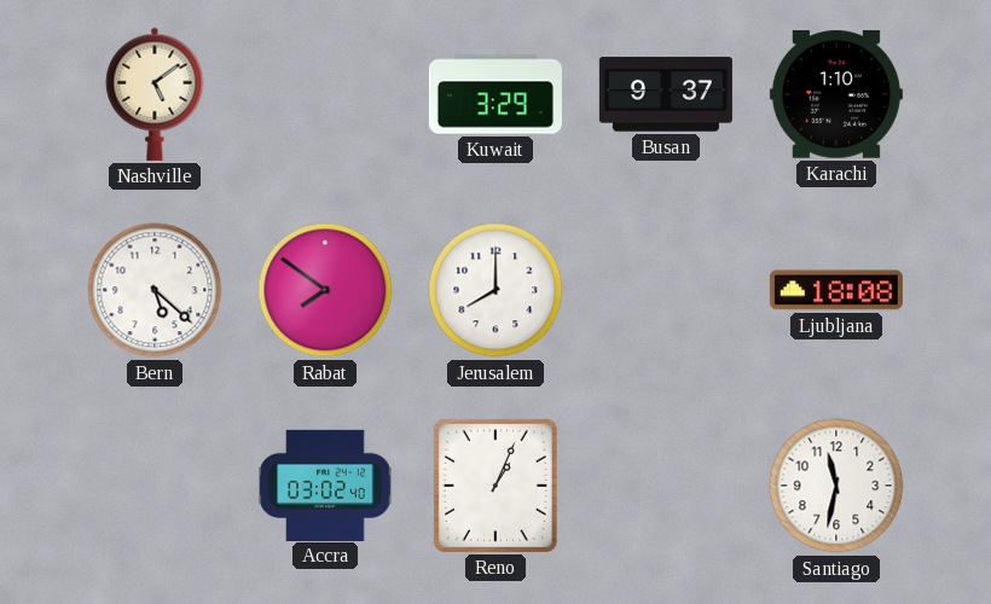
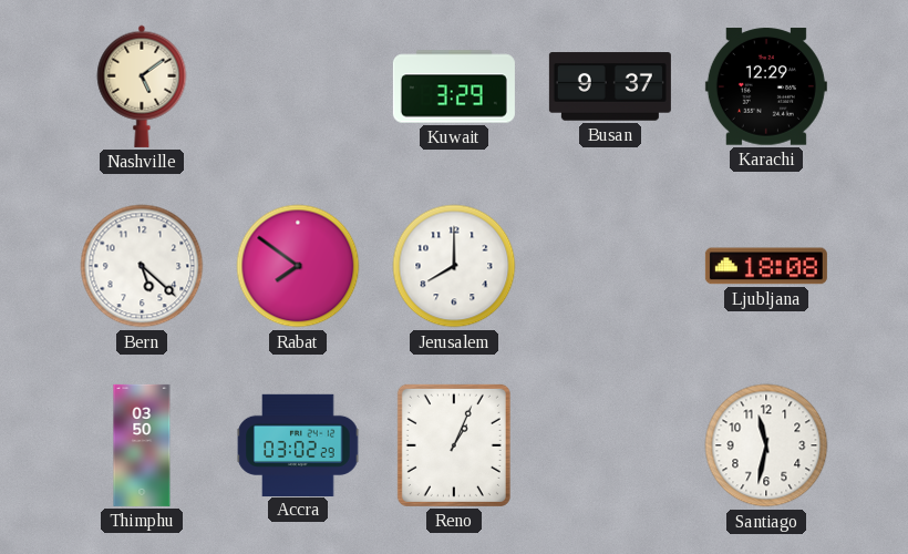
Karachi: 1:10 -> 12:29 (766, 86)
Thimphu: none -> 03:50 (142, 445)
Accra: 03:02:40 -> 03:02:29 (298, 444)
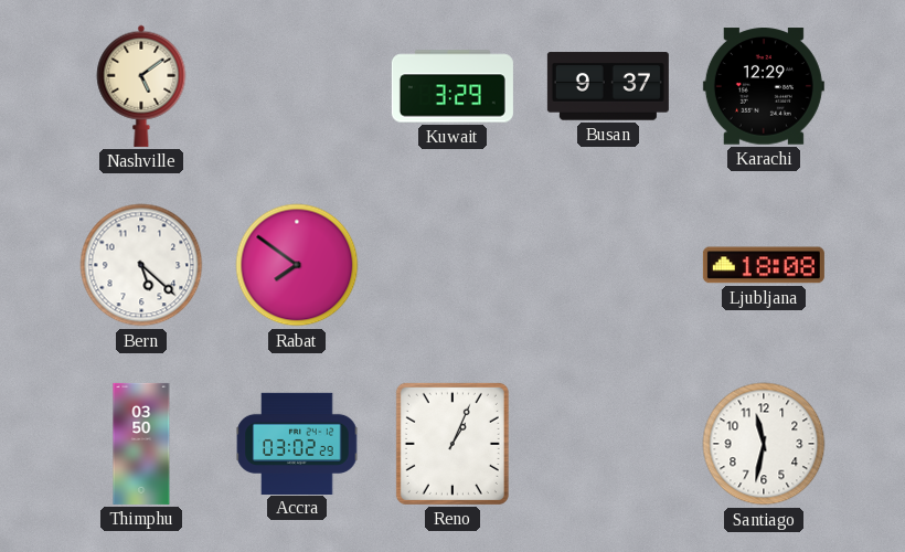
Jerusalem: 8:00 -> none (454, 266)
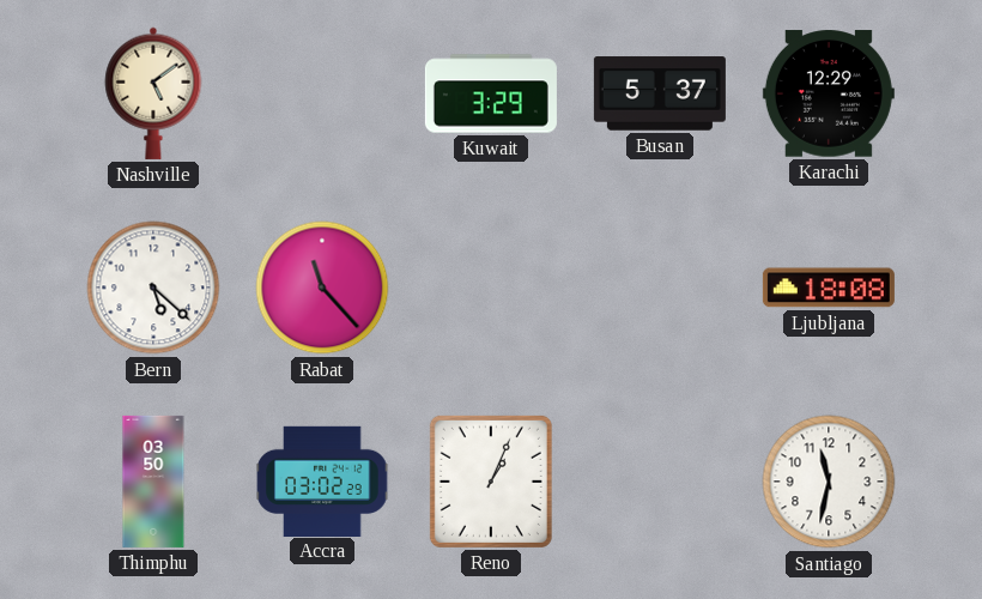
Busan: 9:37 -> 5:37 (660, 93)
Rabat: 7:51 -> 11:23 (322, 288)
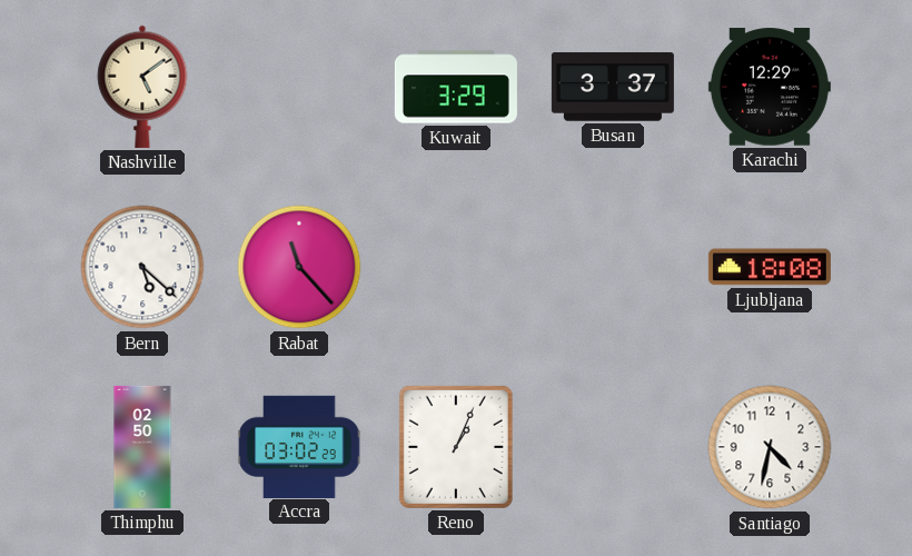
Busan: 5:37 -> 3:37 (613, 87)
Thimphu: 03:50 -> 02:50 (142, 447)
Santiago: 11:32 -> 4:32 (770, 447)
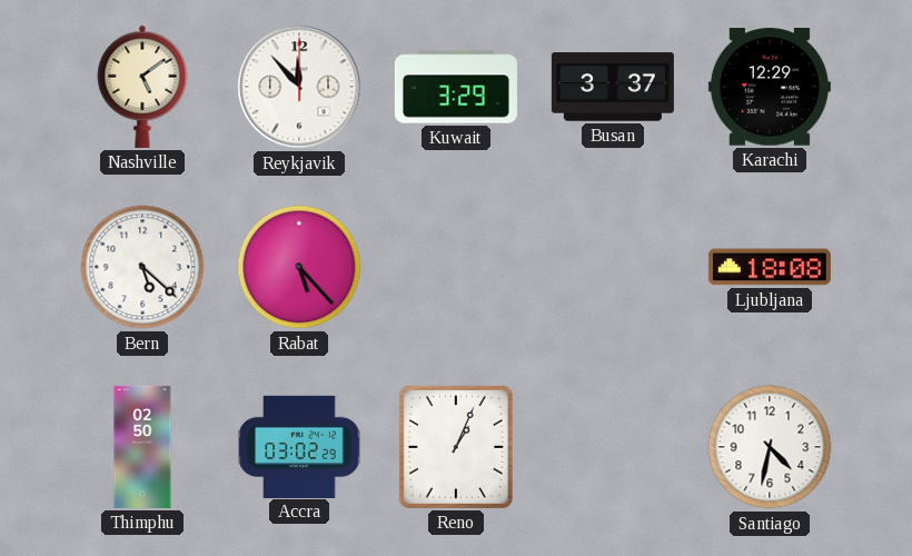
Reykjavik: none -> 11:53 (299, 87)
Rabat: 11:23 -> 5:23 (299, 267)
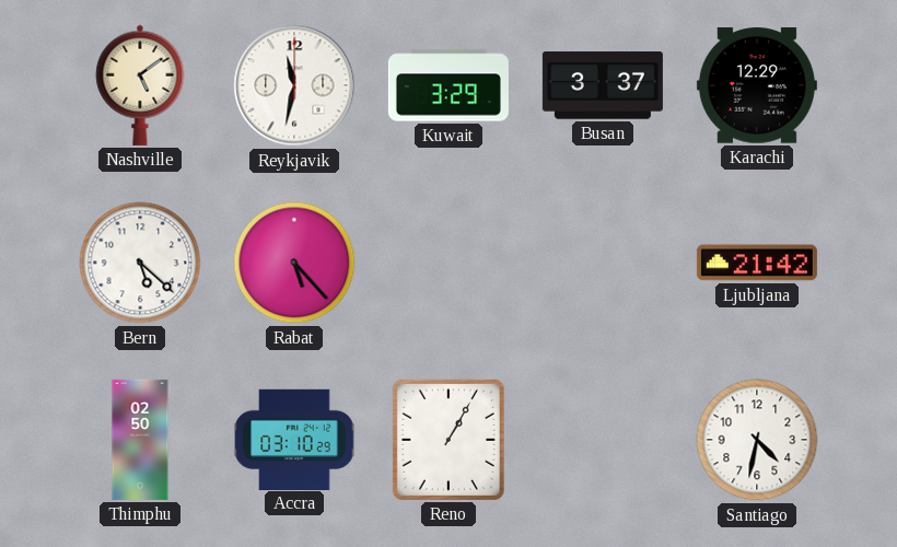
Reykjavik: 11:53 -> 11:32 (294, 85)
Ljubljana: 18:08 -> 21:42 (757, 263)
Accra: 03:02 -> 03:10 (294, 439)
Reno: 1:04 -> 1:05 (449, 440)
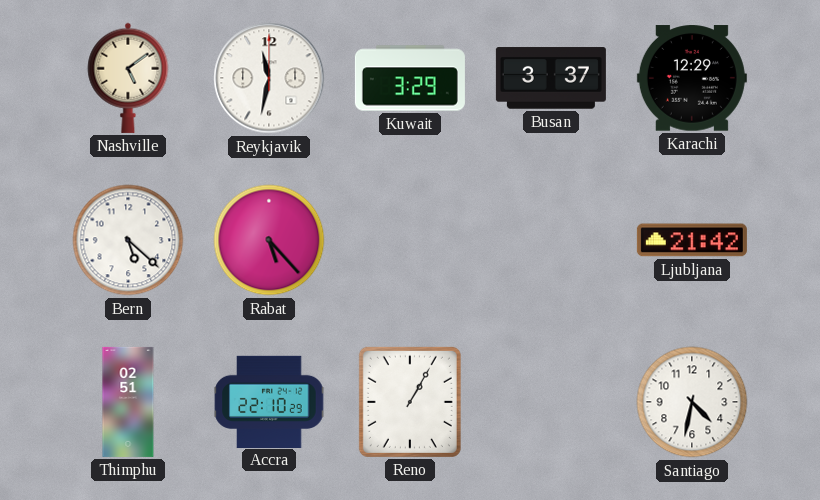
Thimphu: 02:50 -> 02:51 (128, 402)
Accra: 03:10 -> 22:10 (269, 401)
